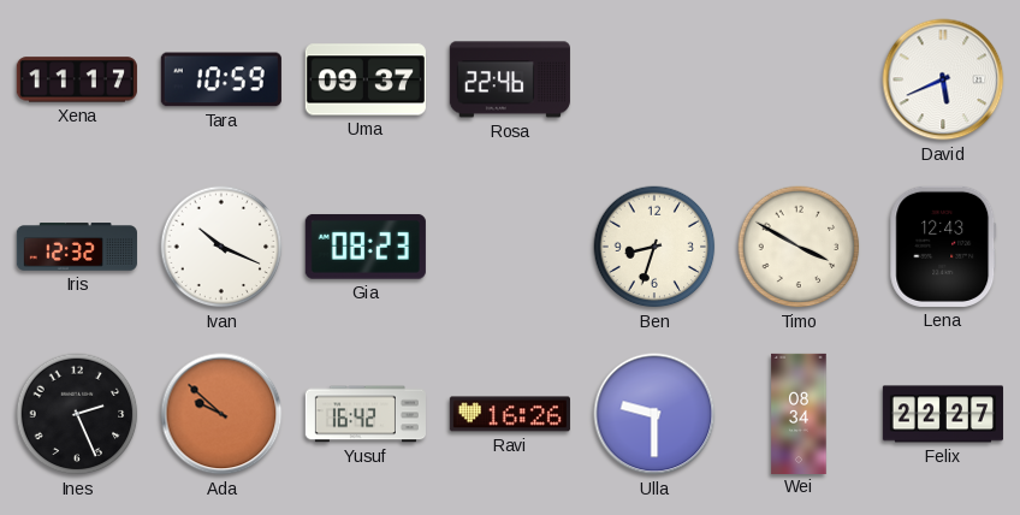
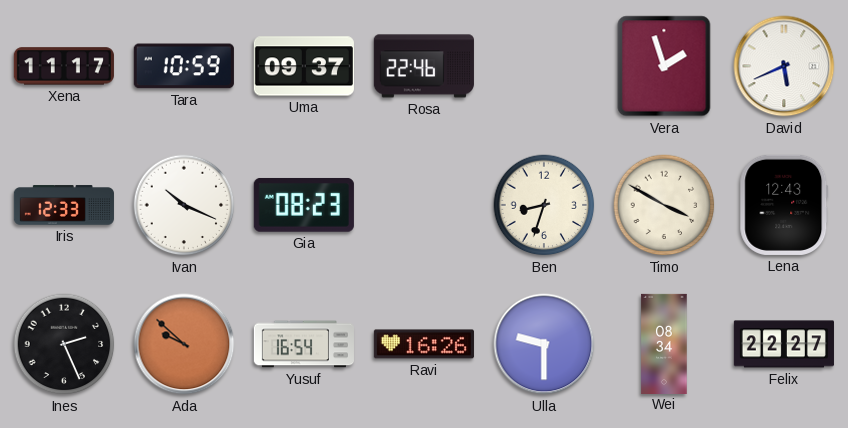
Vera: none -> 1:57 (664, 66)
Iris: 12:32 -> 12:33 (64, 205)
Yusuf: 16:42 -> 16:54 (304, 344)
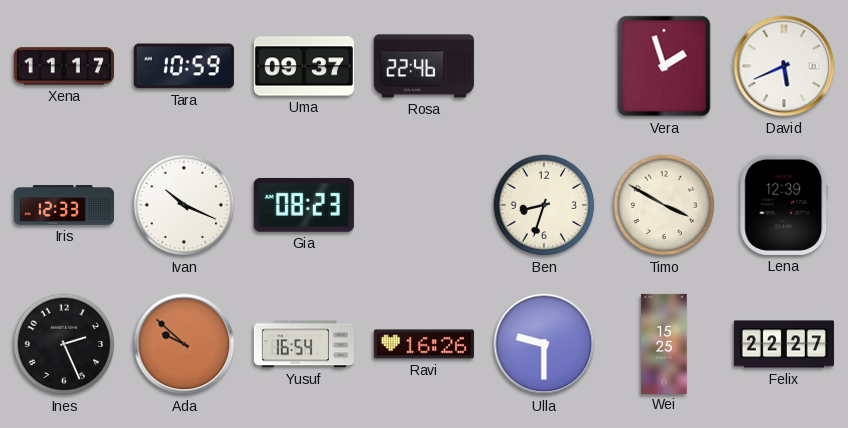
Lena: 12:43 -> 12:39 (784, 205)
Wei: 08:34 -> 15:25 (664, 343)
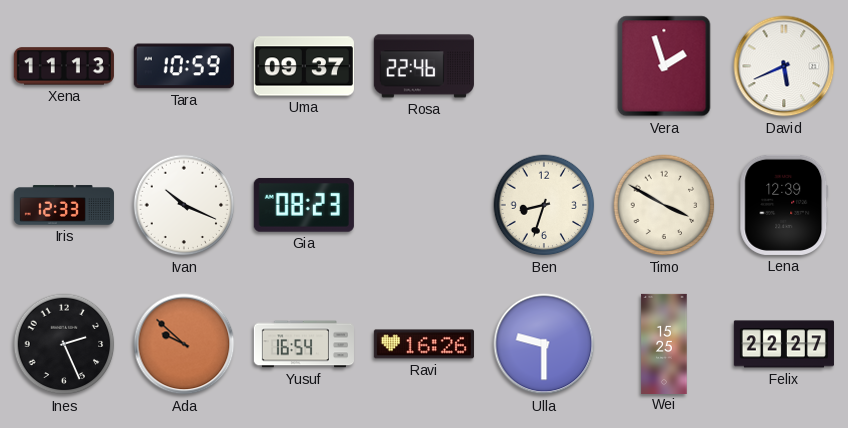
Xena: 11:17 -> 11:13 (64, 66)
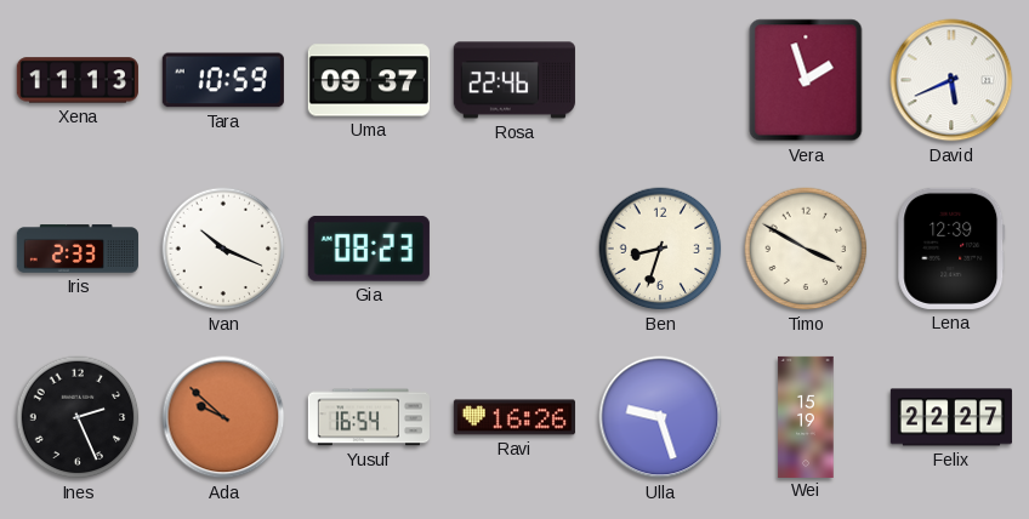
Iris: 12:33 -> 2:33 (78, 249)
Ulla: 9:30 -> 9:27 (660, 417)
Wei: 15:25 -> 15:19 (806, 416)
